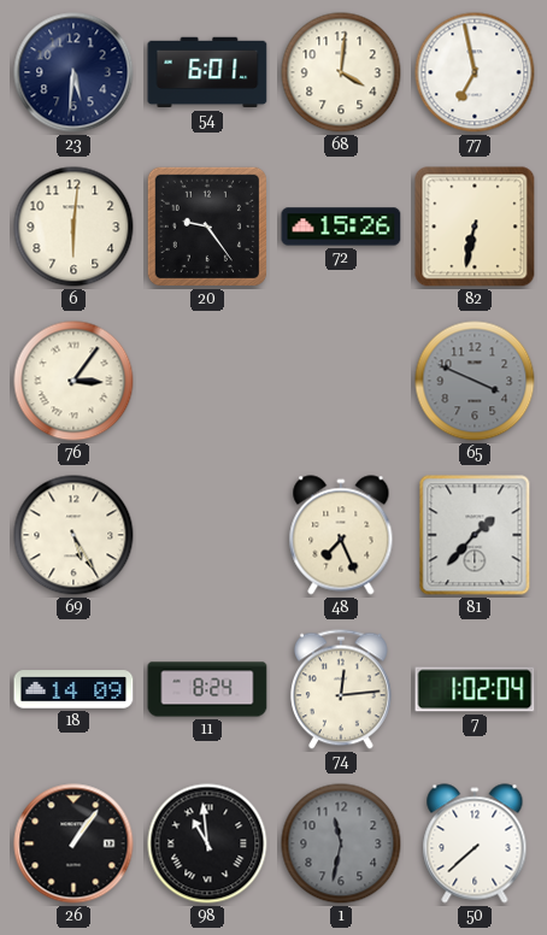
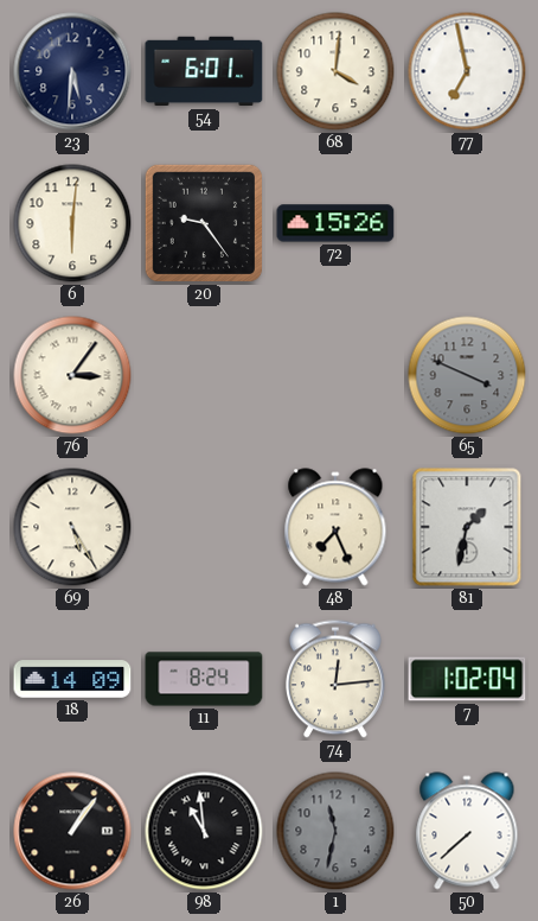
82: 6:32 -> none (475, 227)
81: 1:37 -> 1:32 (467, 527)
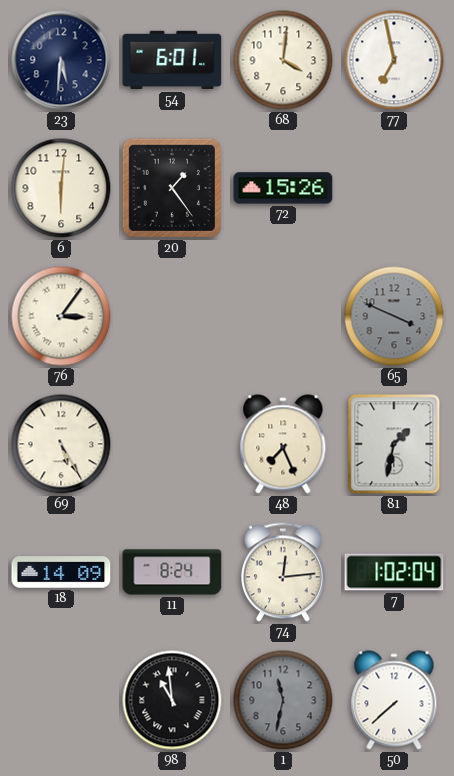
20: 9:24 -> 1:24 (172, 188)
26: 1:06 -> none (72, 831)
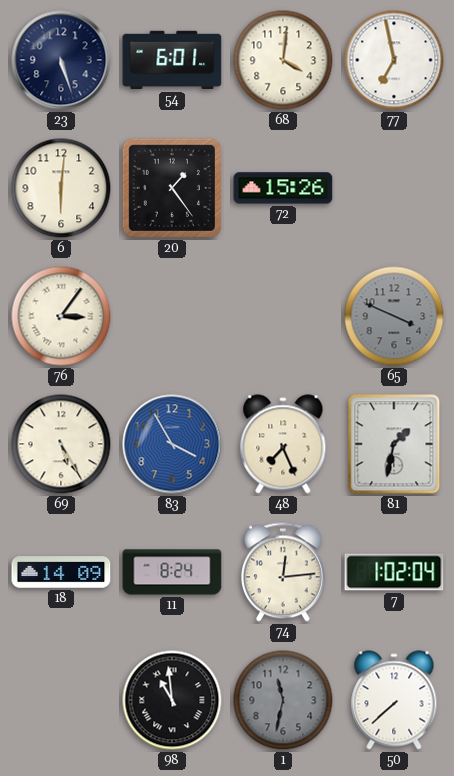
23: 5:31 -> 5:27 (61, 60)
83: none -> 3:55 (172, 444)
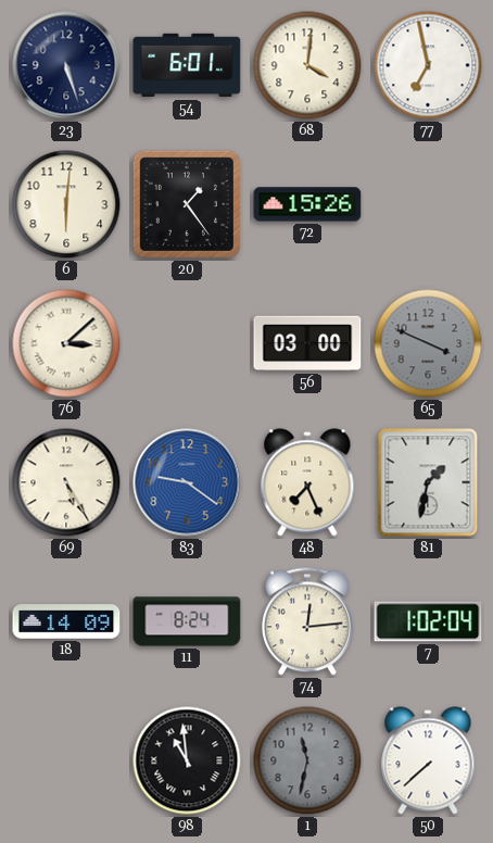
76: 3:06 -> 3:08 (66, 343)
56: none -> 03:00 (307, 343)
83: 3:55 -> 9:21 (187, 482)
